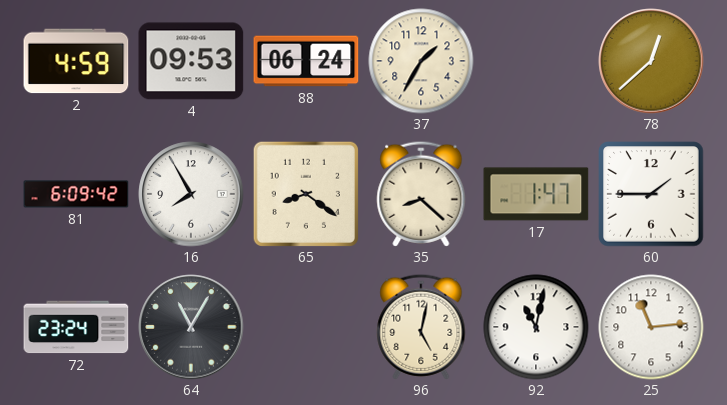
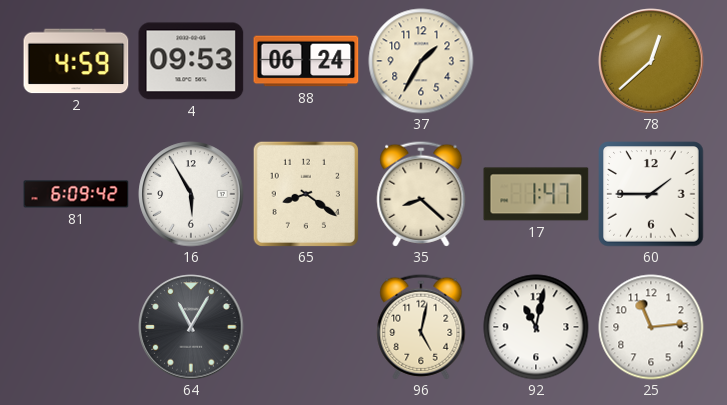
16: 7:55 -> 5:55 (191, 194)
72: 23:24 -> none (76, 327)
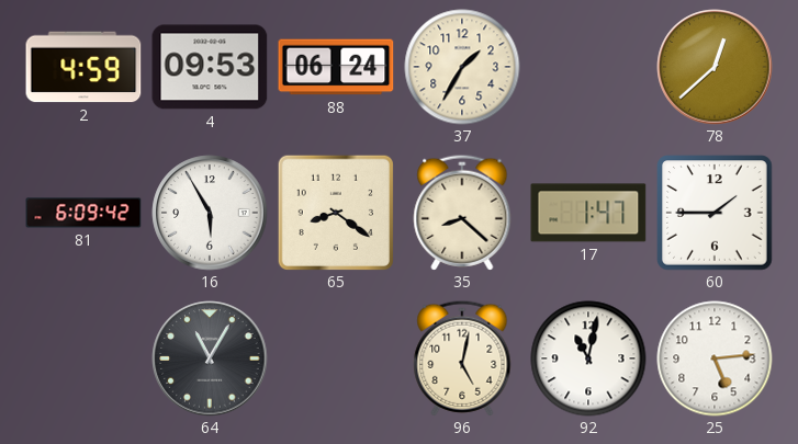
25: 11:14 -> 5:14 (715, 358)
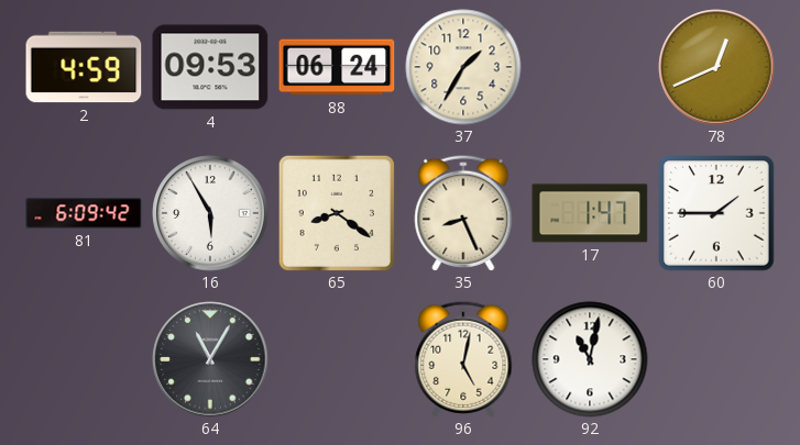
78: 12:38 -> 12:41 (716, 67)
35: 8:22 -> 8:26 (463, 213)
25: 5:14 -> none (715, 358)
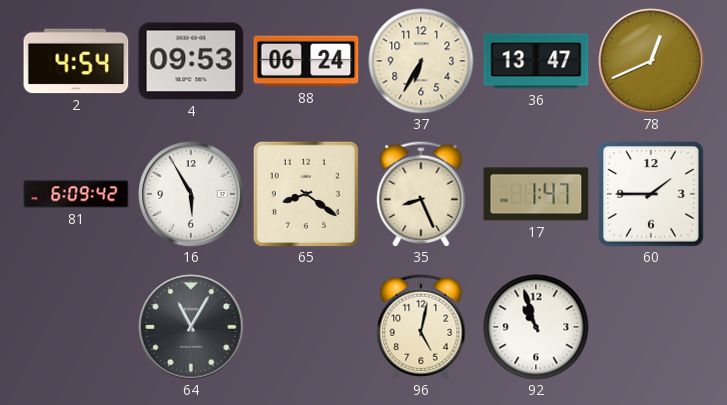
2: 4:59 -> 4:54 (76, 61)
37: 1:35 -> 6:35 (421, 61)
36: none -> 13:47 (536, 61)
92: 11:02 -> 10:57 (536, 327)
